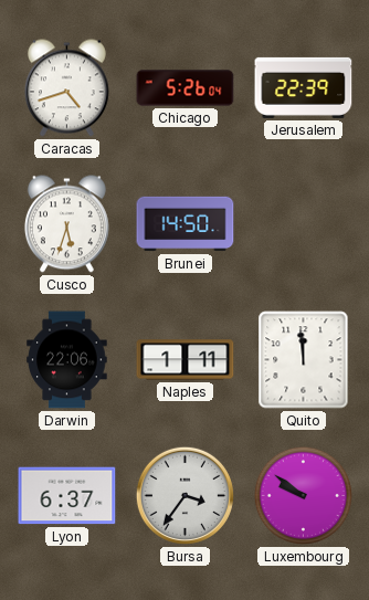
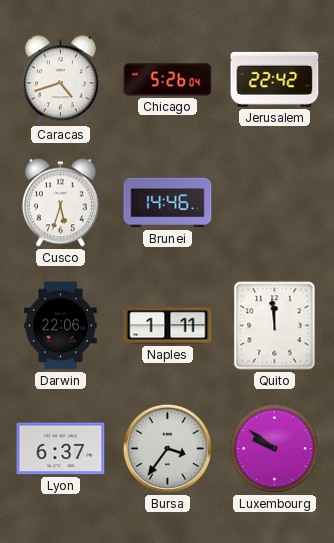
Jerusalem: 22:39 -> 22:42 (275, 79)
Brunei: 14:50 -> 14:46 (168, 203)
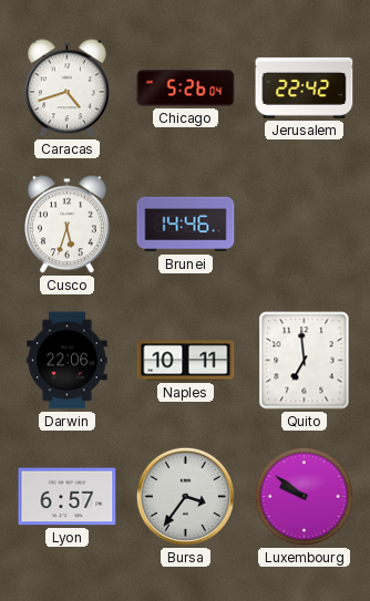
Naples: 1:11 -> 10:11 (186, 361)
Quito: 11:59 -> 6:59 (305, 361)
Lyon: 6:37 -> 6:57 (68, 497)
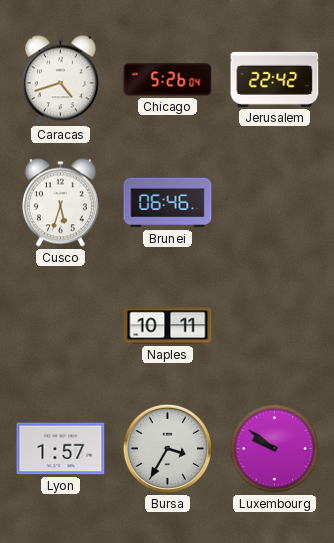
Brunei: 14:46 -> 06:46 (168, 203)
Darwin: 22:06 -> none (68, 361)
Quito: 6:59 -> none (305, 361)
Lyon: 6:57 -> 1:57 (61, 449)
Bursa: 3:36 -> 3:35 (167, 448)
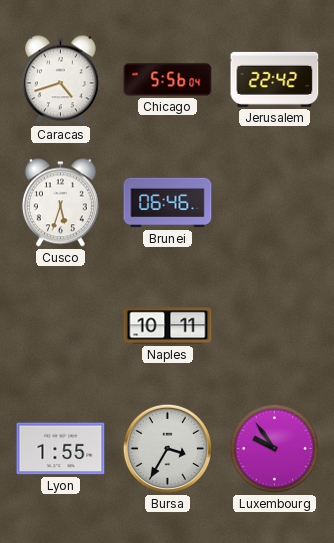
Chicago: 5:26 -> 5:56 (168, 80)
Lyon: 1:57 -> 1:55 (61, 449)
Luxembourg: 9:51 -> 9:54 (274, 448)
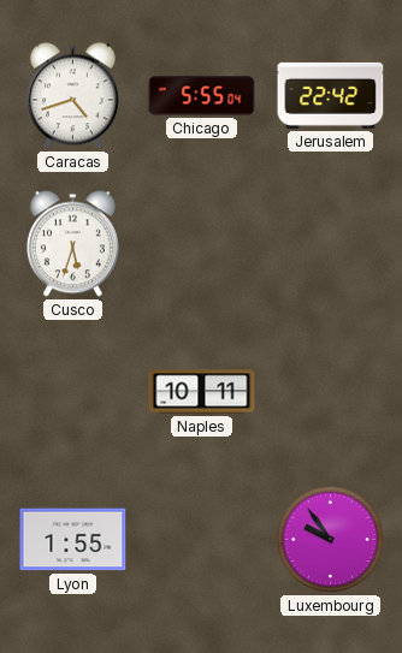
Chicago: 5:56 -> 5:55 (202, 96)
Brunei: 06:46 -> none (168, 203)
Bursa: 3:35 -> none (167, 448)
